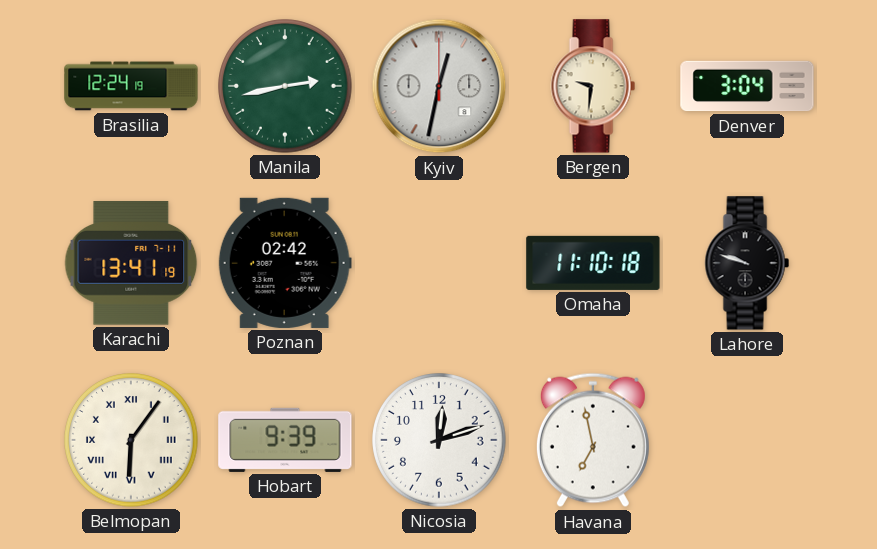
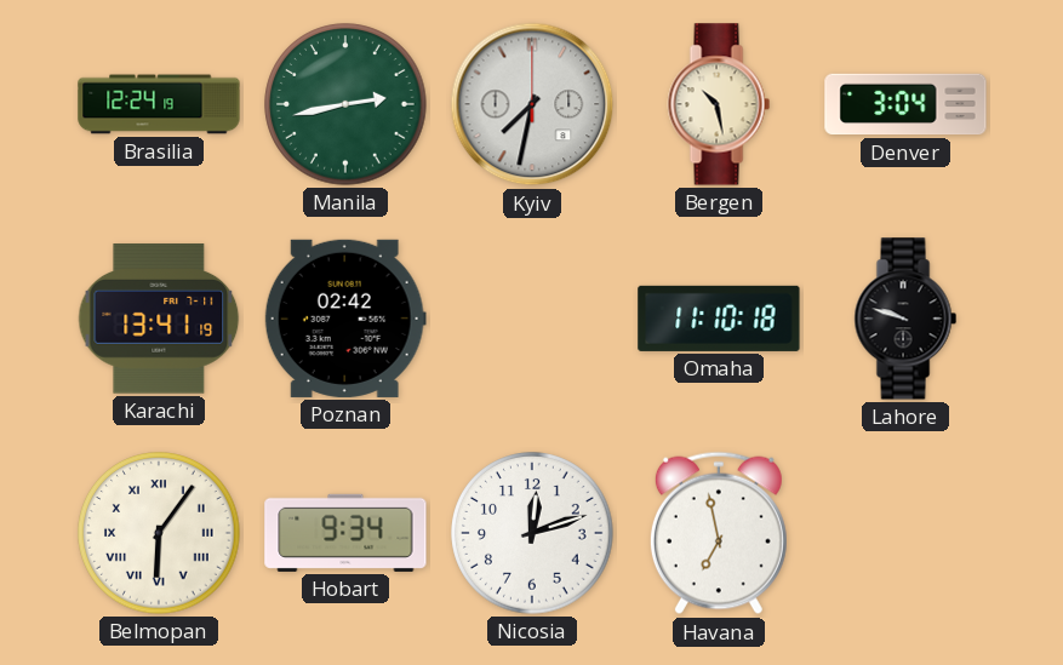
Kyiv: 12:32 -> 7:32 (532, 104)
Bergen: 9:31 -> 10:28 (719, 104)
Hobart: 9:39 -> 9:34 (345, 533)
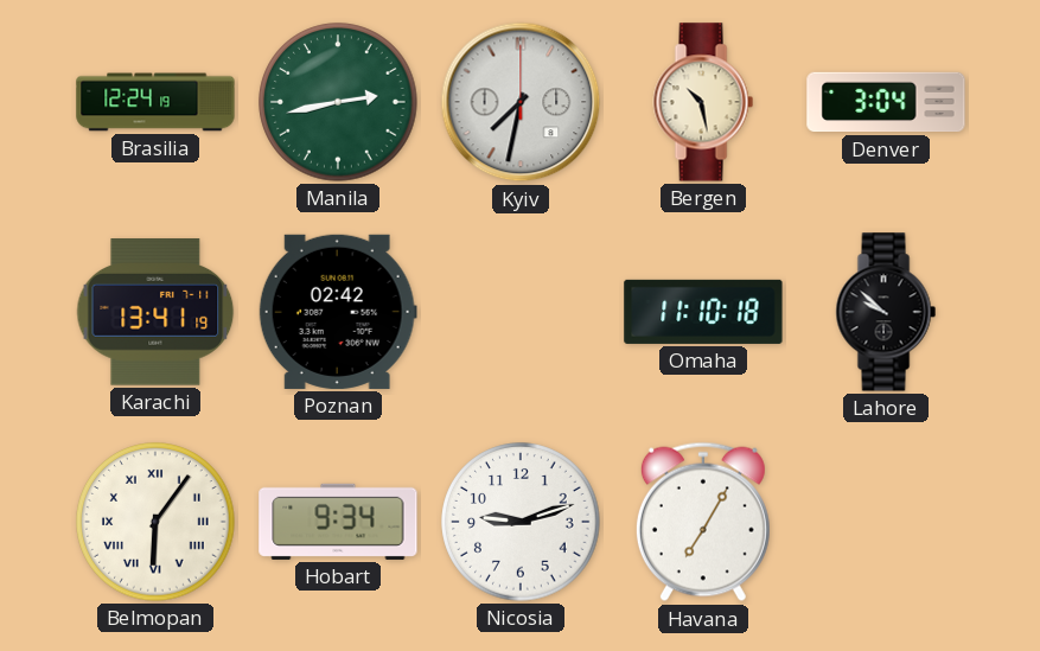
Lahore: 9:48 -> 9:52 (886, 312)
Nicosia: 12:12 -> 9:12 (521, 522)
Havana: 6:58 -> 7:05 (703, 522)
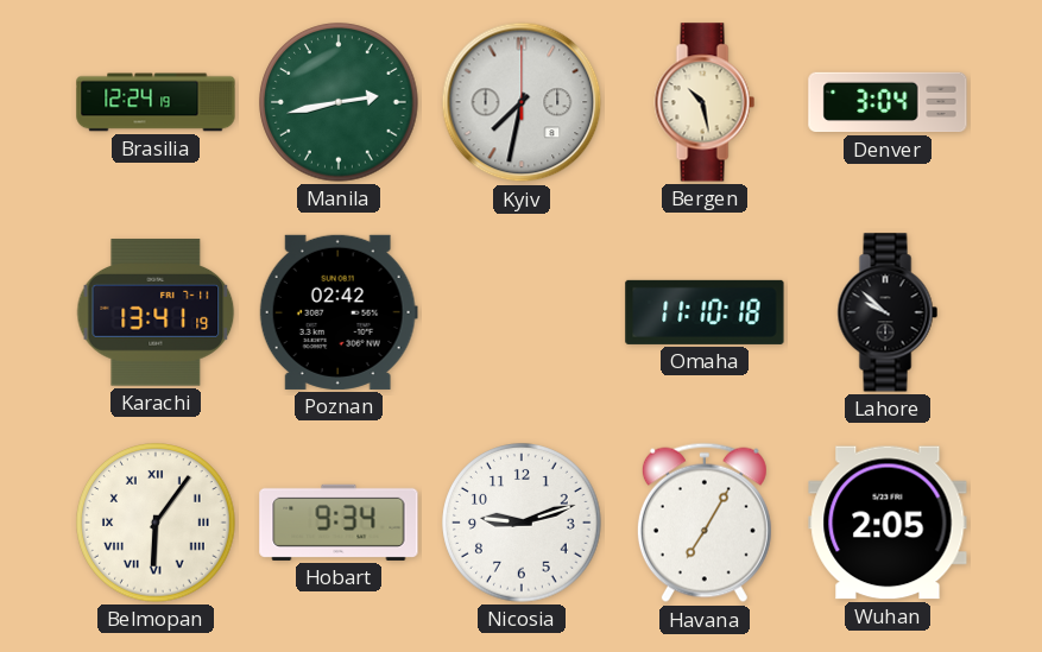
Wuhan: none -> 2:05 (888, 523)
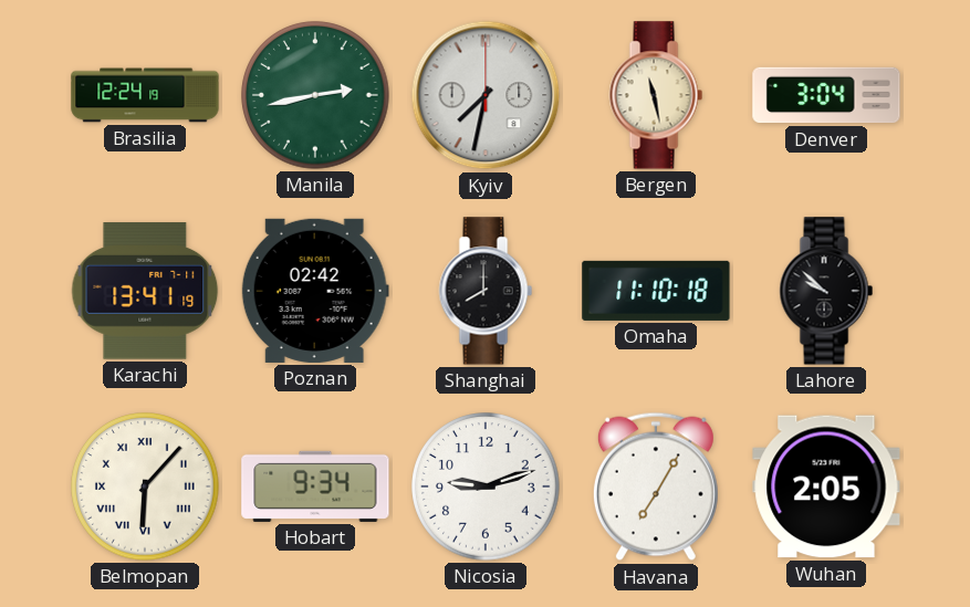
Bergen: 10:28 -> 11:28 (656, 95)
Shanghai: none -> 8:00 (486, 291)
Belmopan: 6:06 -> 6:07 (145, 486)
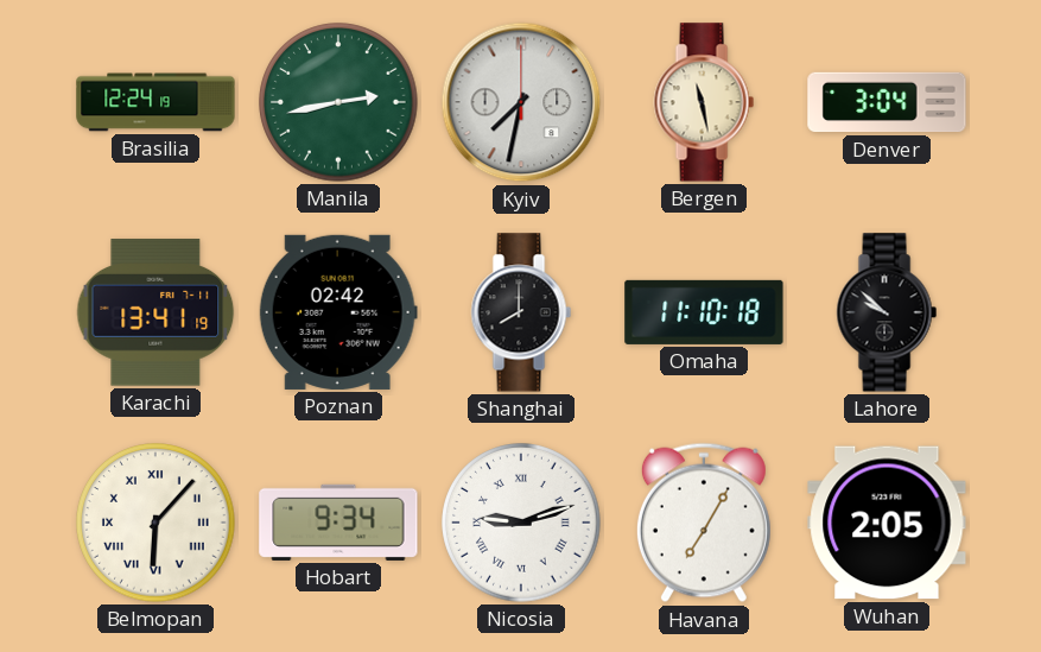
Nicosia numerals: Arabic -> Roman (521, 523)
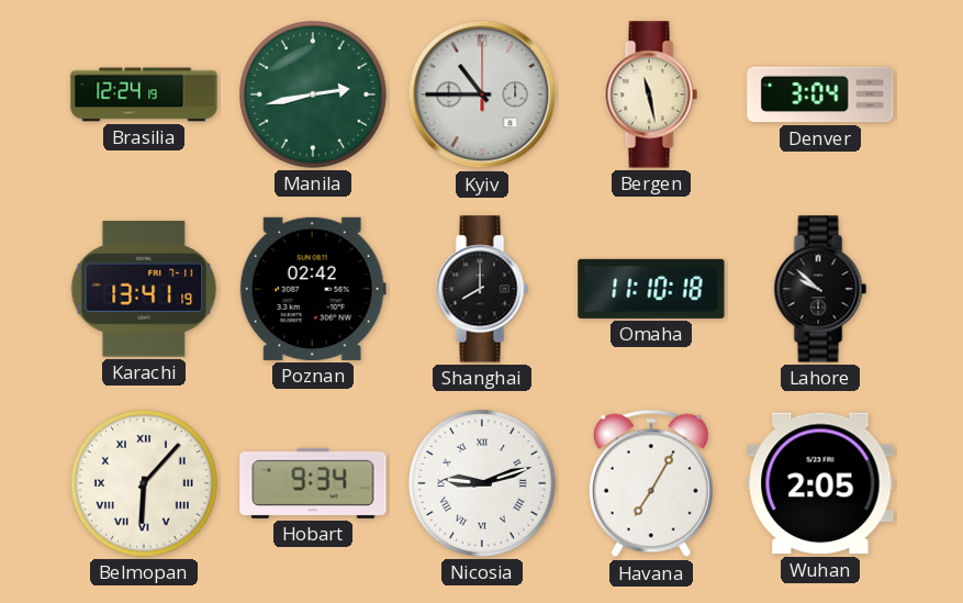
Kyiv: 7:32 -> 10:45 (482, 94)
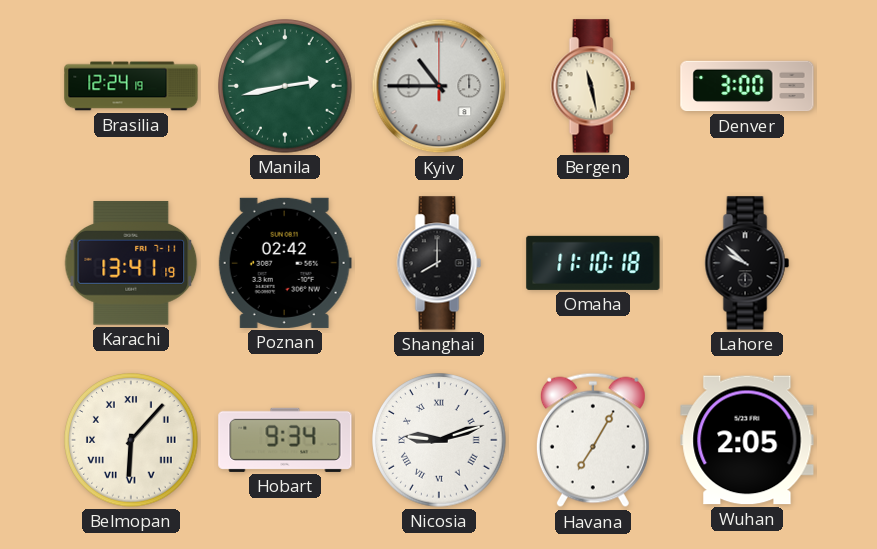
Denver: 3:04 -> 3:00 (747, 86)
